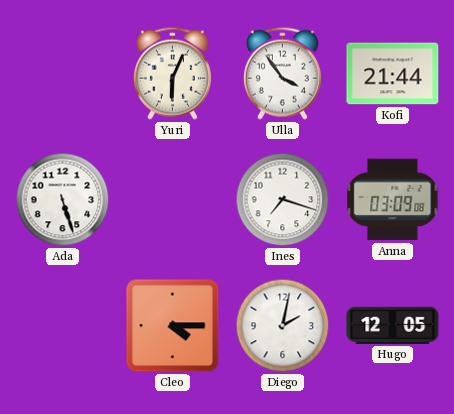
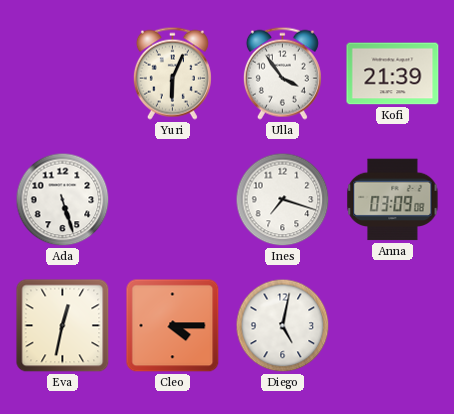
Kofi: 21:44 -> 21:39 (393, 74)
Eva: none -> 12:32 (63, 326)
Diego: 2:02 -> 5:02 (283, 326)
Hugo: 12:05 -> none (393, 325)
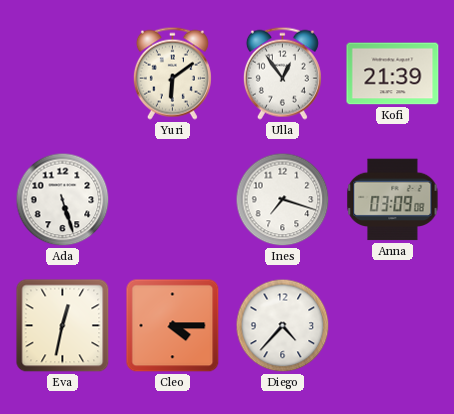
Yuri: 6:04 -> 6:09 (172, 73)
Ulla: 3:54 -> 12:54 (282, 73)
Diego: 5:02 -> 4:37 (283, 326)
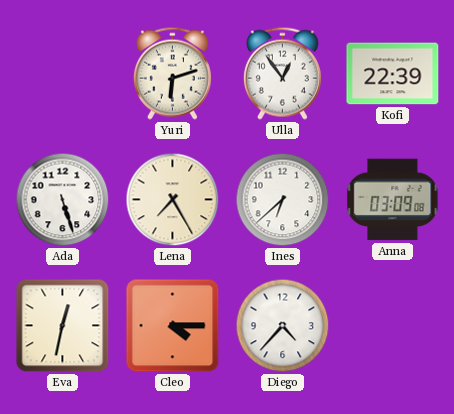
Yuri: 6:09 -> 6:12 (172, 73)
Kofi: 21:39 -> 22:39 (393, 74)
Lena: none -> 7:25 (173, 200)
Ines: 7:18 -> 6:38 (283, 200)
